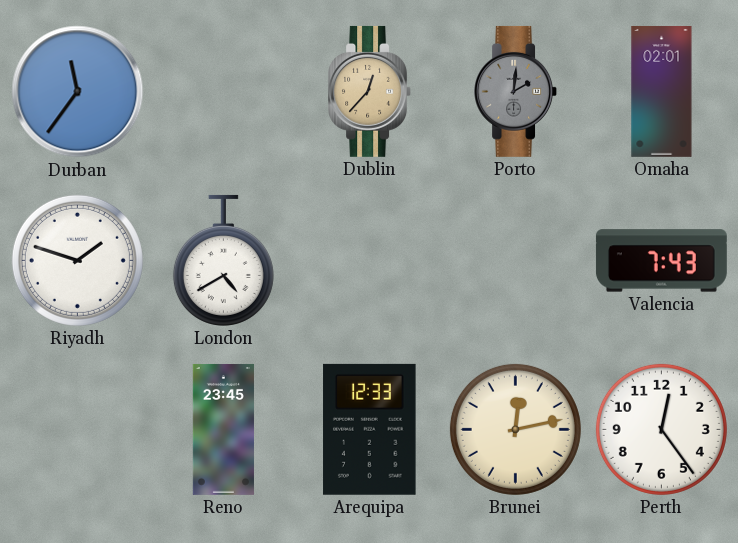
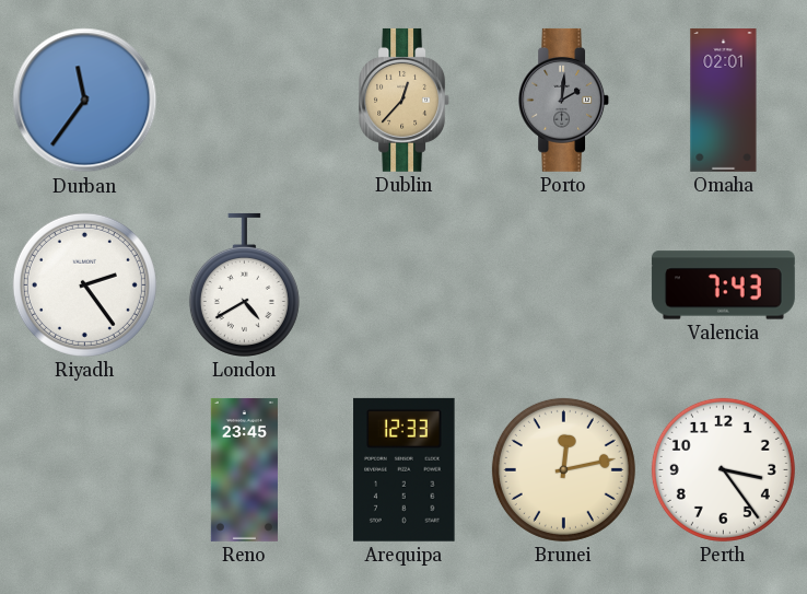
Riyadh: 1:48 -> 2:24 (84, 284)
Perth: 12:24 -> 3:24 (723, 469)
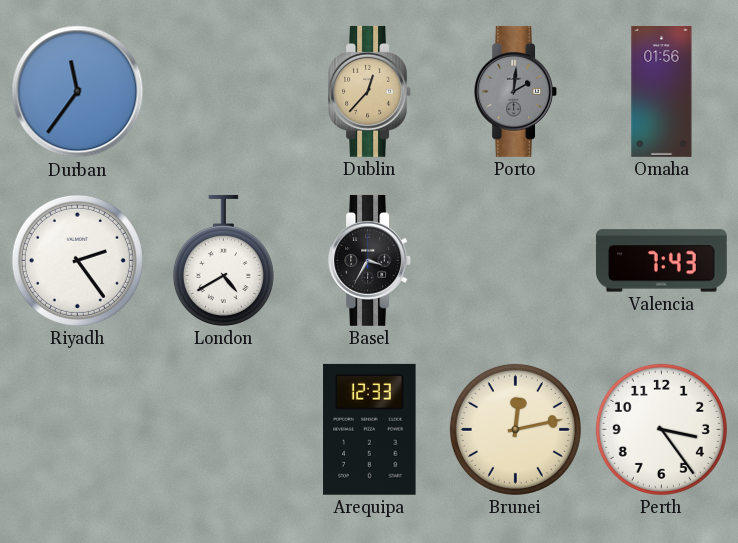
Omaha: 02:01 -> 01:56 (662, 91)
Basel: none -> 3:35 (370, 260)
Reno: 23:45 -> none (244, 469)
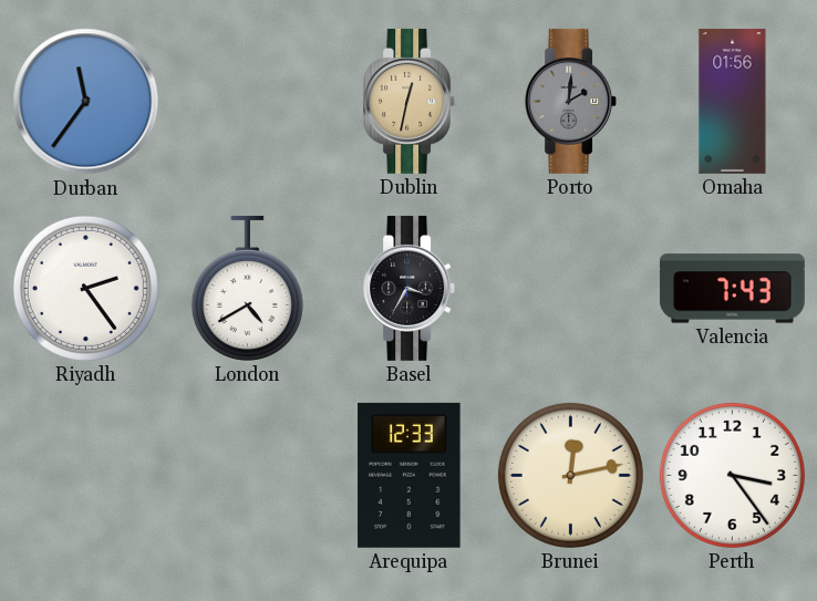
Dublin: 12:37 -> 12:32 (410, 101)
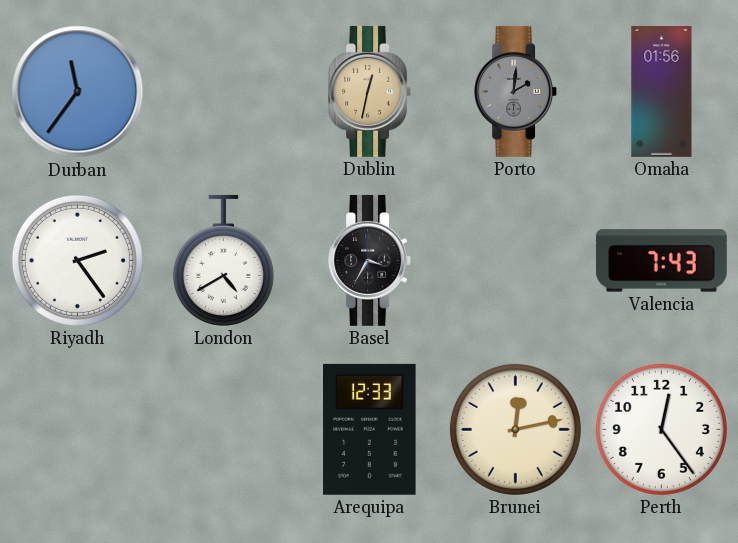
Perth: 3:24 -> 12:24 (661, 429)
